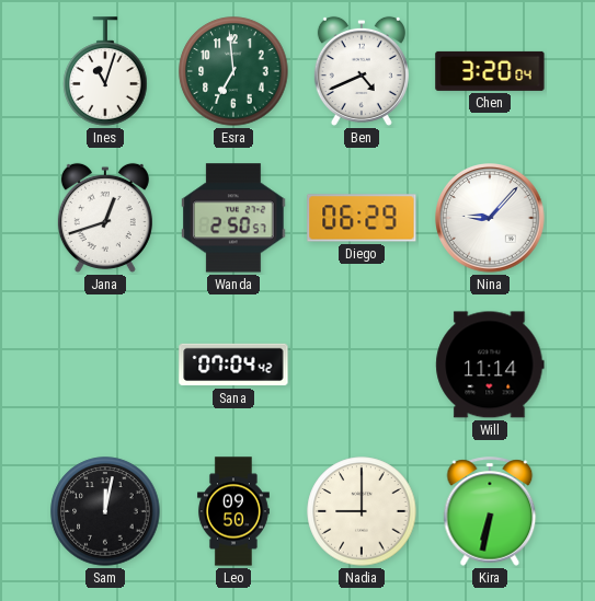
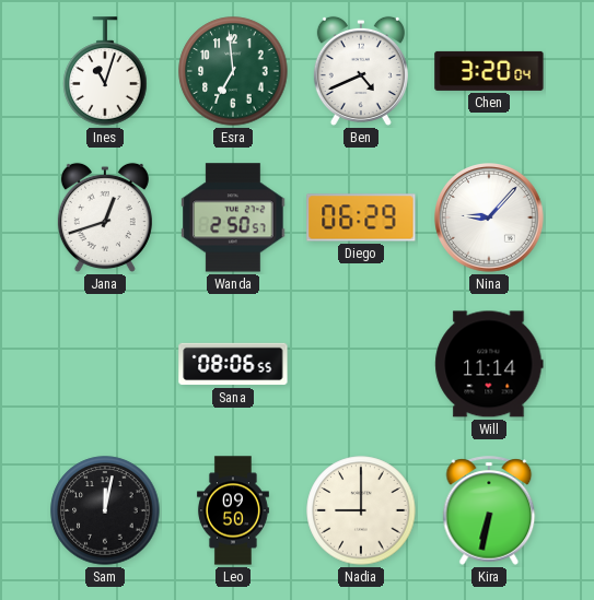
Sana: 07:04 -> 08:06 (233, 364)
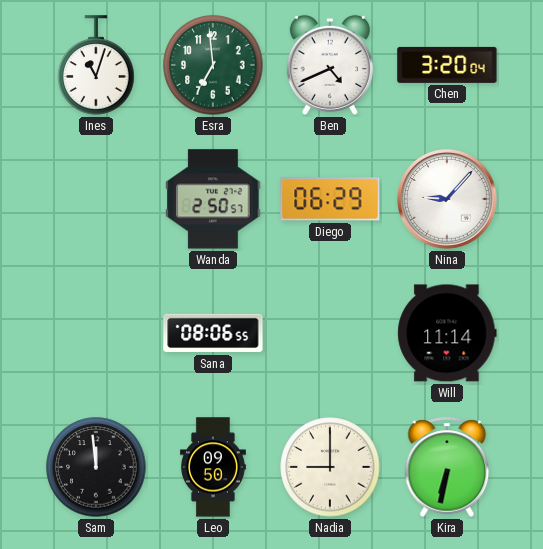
Jana: 12:42 -> none (105, 217)
Sam: 12:02 -> 11:59 (96, 467)
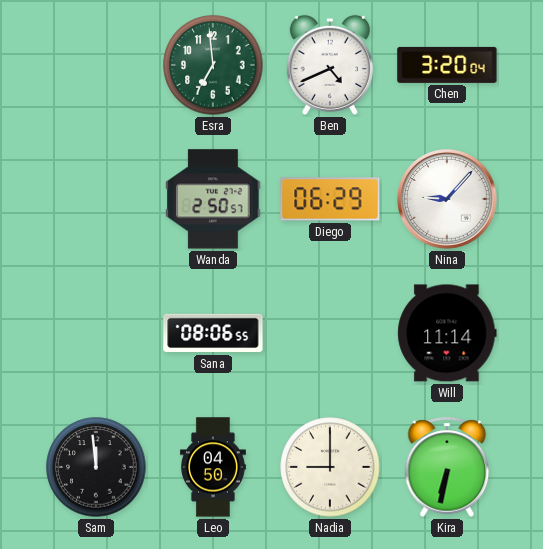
Ines: 11:03 -> none (96, 65)
Leo: 09:50 -> 04:50 (213, 467)
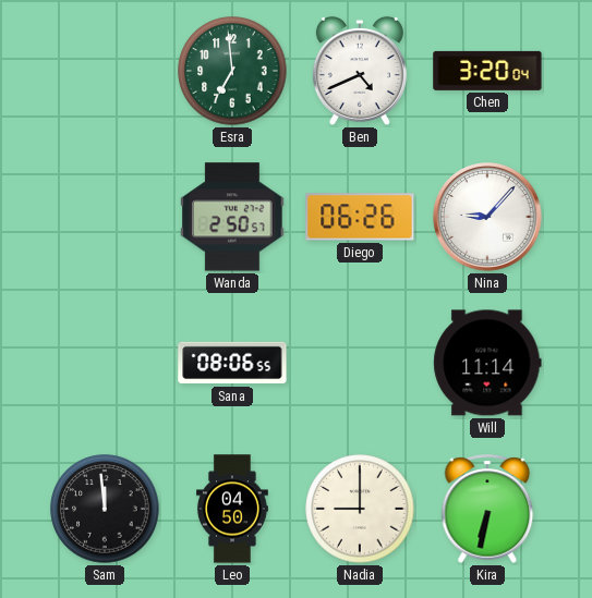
Diego: 06:29 -> 06:26 (360, 217)
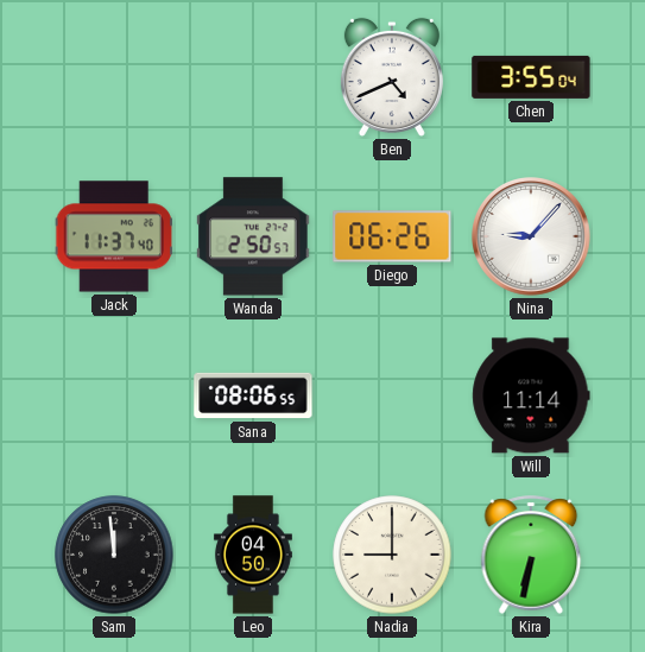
Esra: 6:59 -> none (232, 71)
Chen: 3:20 -> 3:55 (531, 77)
Jack: none -> 11:37 (113, 236)
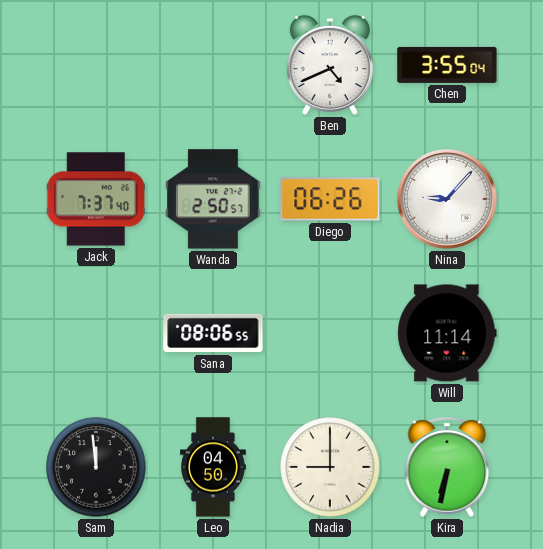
Jack: 11:37 -> 7:37 (95, 199)
